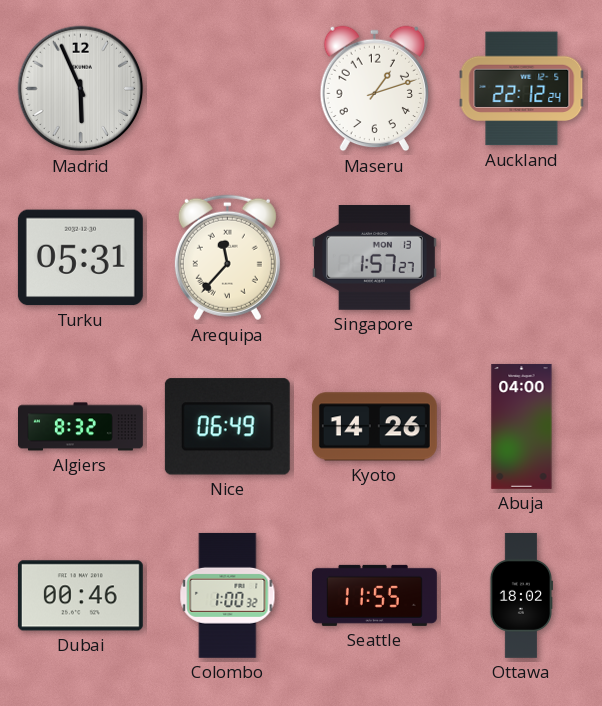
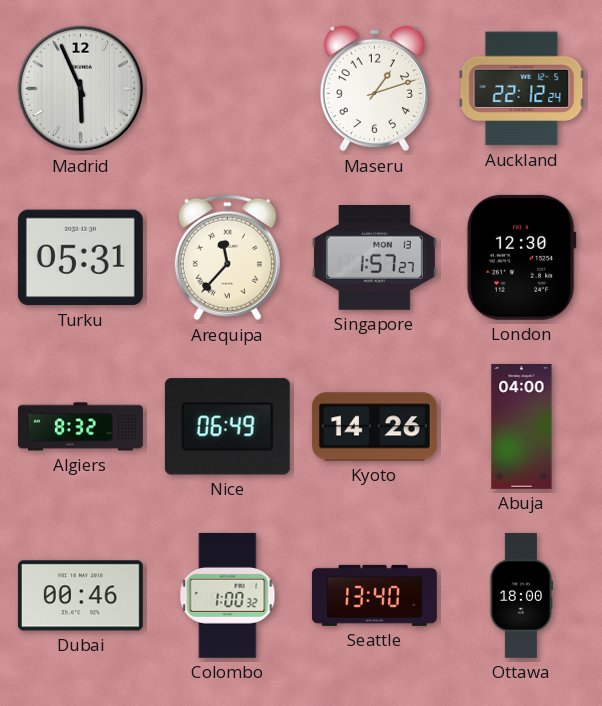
London: none -> 12:30 (521, 257)
Seattle: 11:55 -> 13:40 (374, 595)
Ottawa: 18:02 -> 18:00 (520, 595)
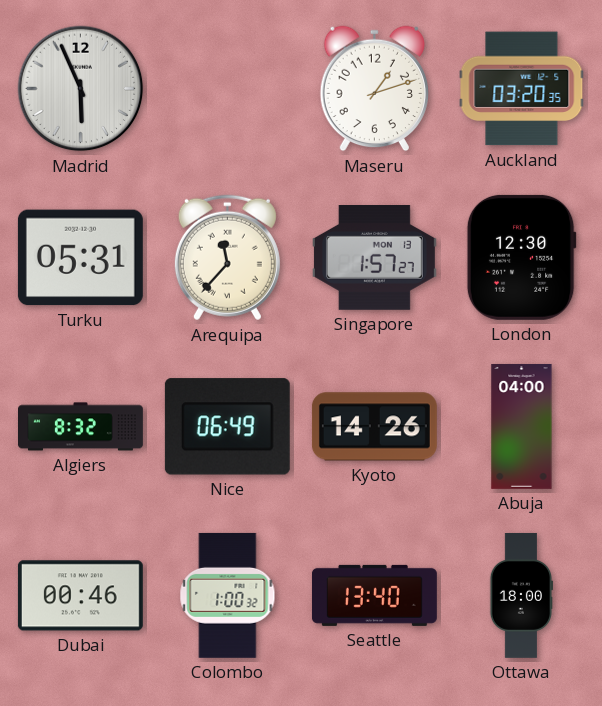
Auckland: 22:12 -> 03:20 (522, 89)
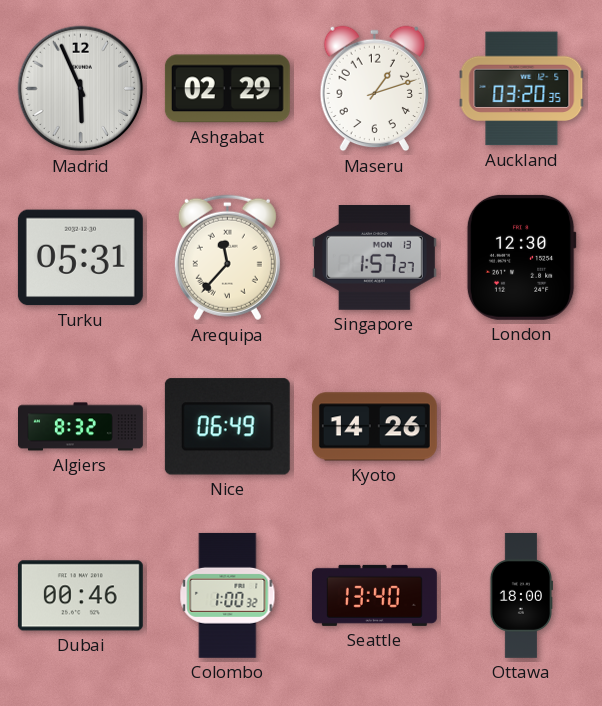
Ashgabat: none -> 02:29 (227, 89)
Abuja: 04:00 -> none (522, 426)
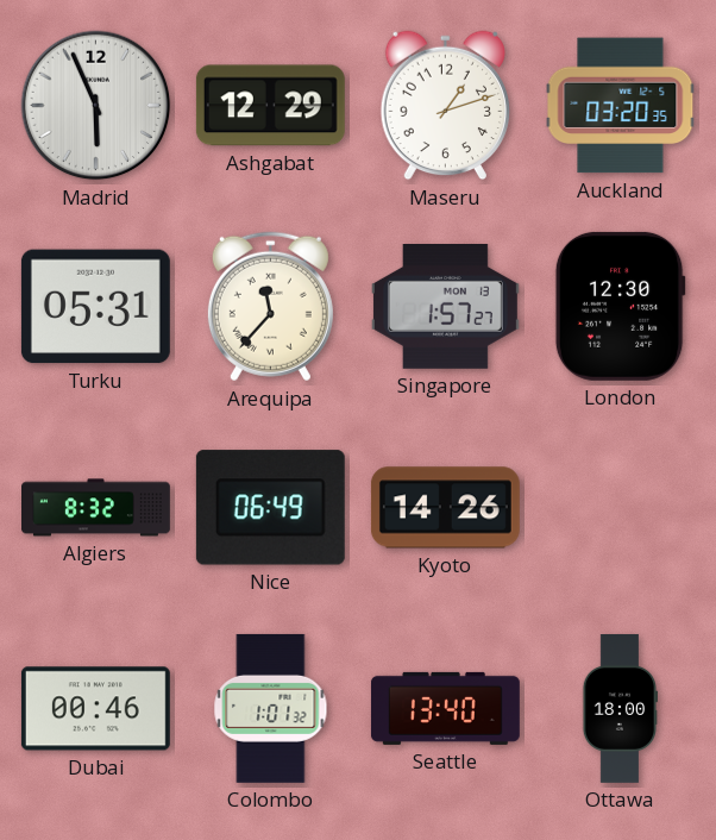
Ashgabat: 02:29 -> 12:29 (270, 106)
Colombo: 1:00 -> 1:01 (271, 708)
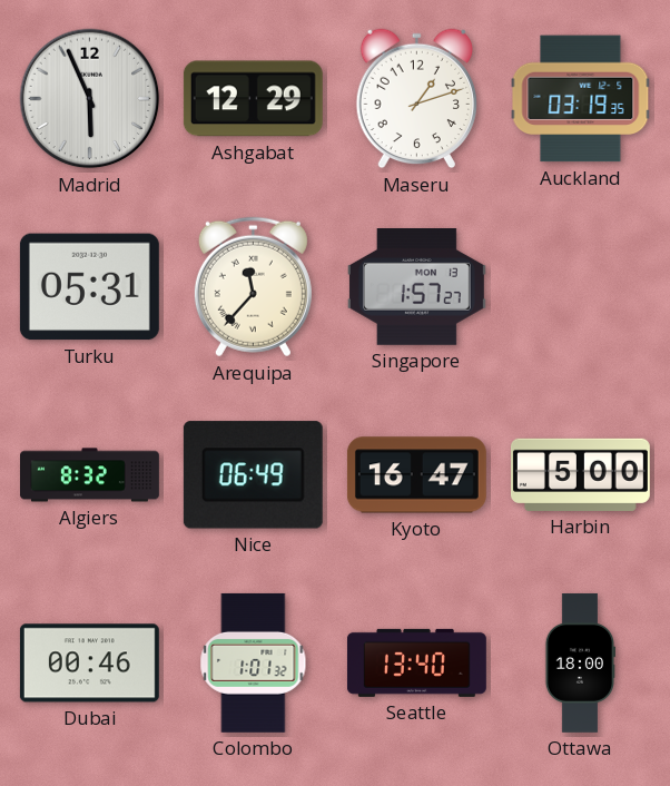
Auckland: 03:20 -> 03:19 (581, 99)
London: 12:30 -> none (620, 306)
Kyoto: 14:26 -> 16:47 (416, 475)
Harbin: none -> 5:00 (580, 474)
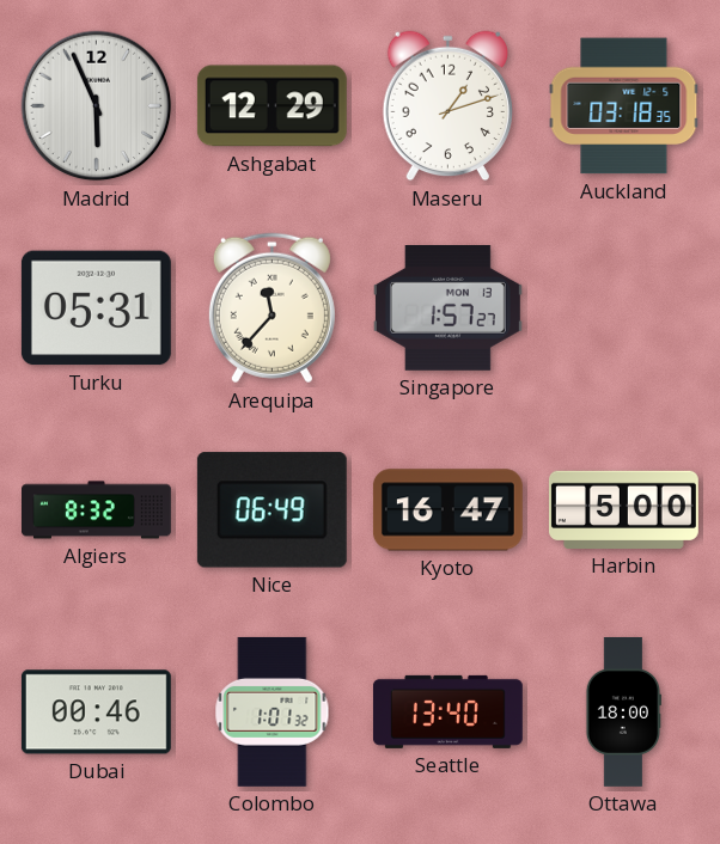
Auckland: 03:19 -> 03:18 (624, 106)
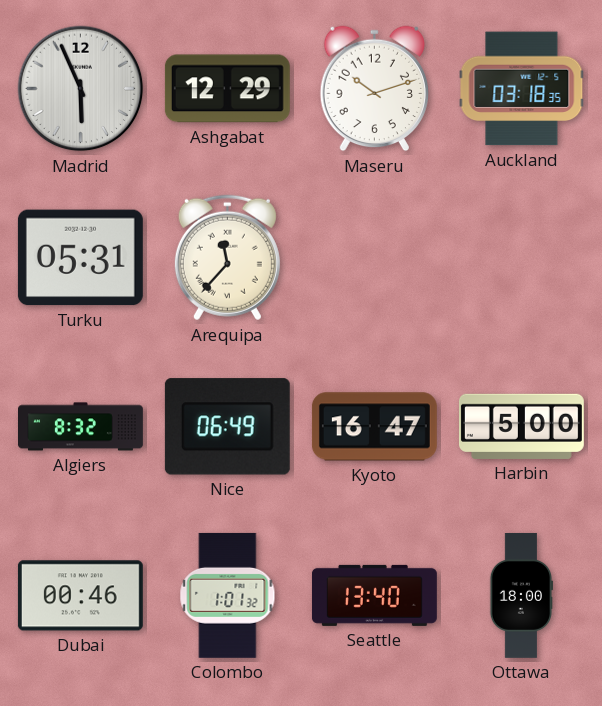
Maseru: 1:12 -> 10:12 (374, 89)
Singapore: 1:57 -> none (447, 308)
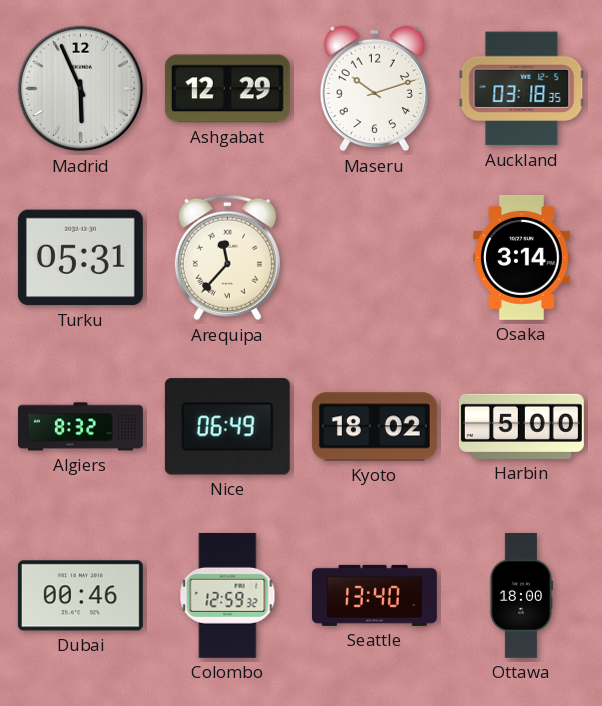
Osaka: none -> 3:14 (522, 257)
Kyoto: 16:47 -> 18:02 (374, 427)
Colombo: 1:01 -> 12:59 (228, 595)
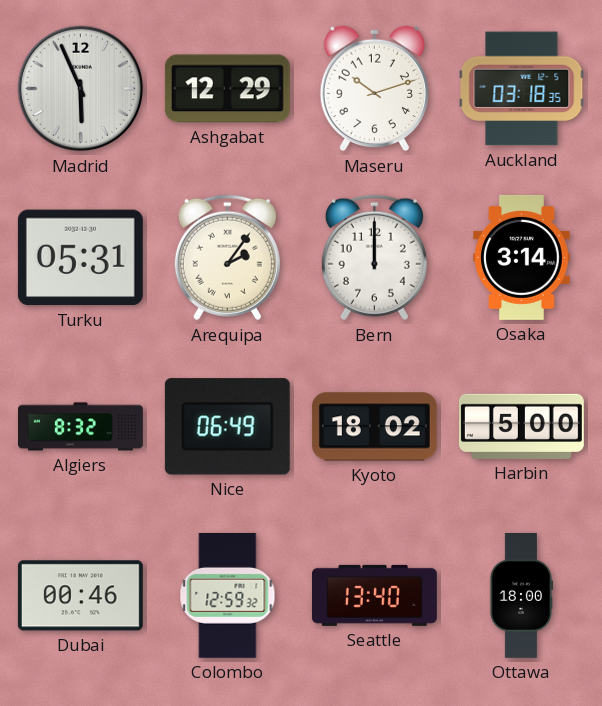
Arequipa: 11:37 -> 2:06 (227, 258)
Bern: none -> 12:00 (374, 258)
